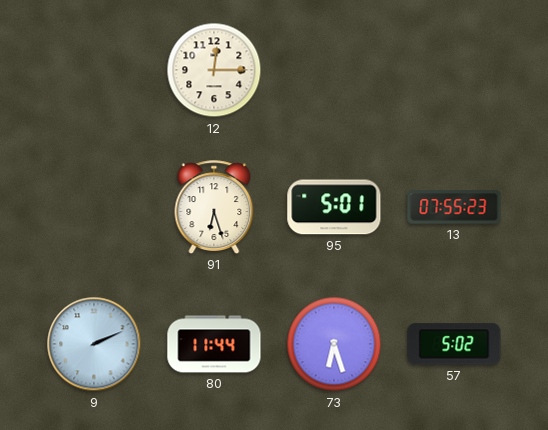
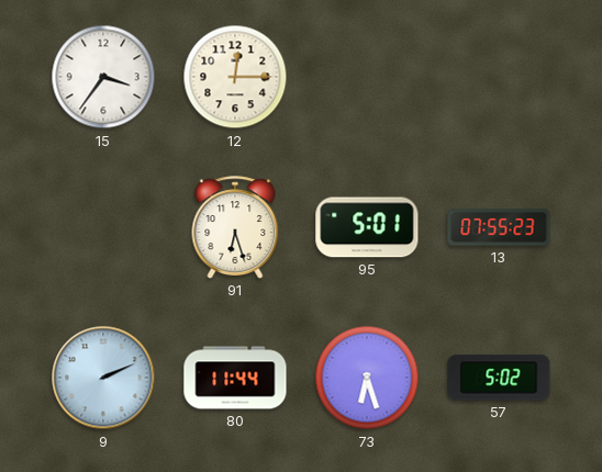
15: none -> 3:36 (103, 77)
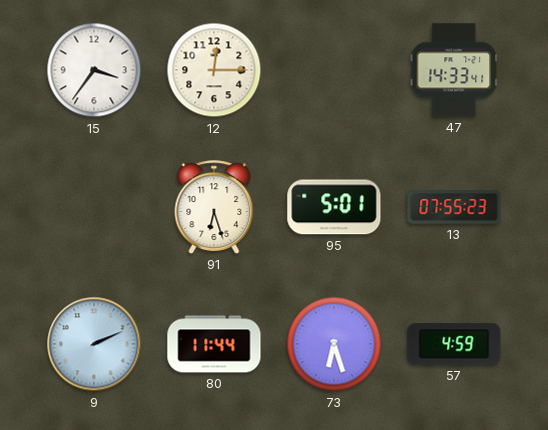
47: none -> 14:33 (454, 70)
57: 5:02 -> 4:59 (454, 344)
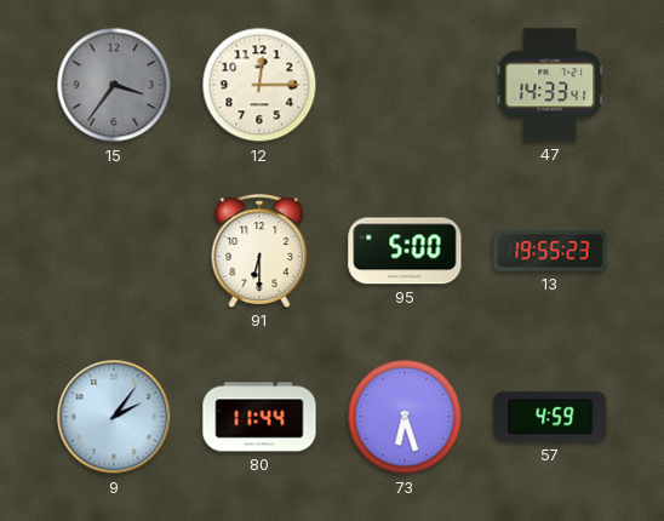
15 dial: white -> grey (114, 85)
91: 6:27 -> 6:30 (259, 251)
95: 5:01 -> 5:00 (405, 251)
13: 07:55 -> 19:55 (550, 251)
9: 2:11 -> 2:06 (114, 417)
